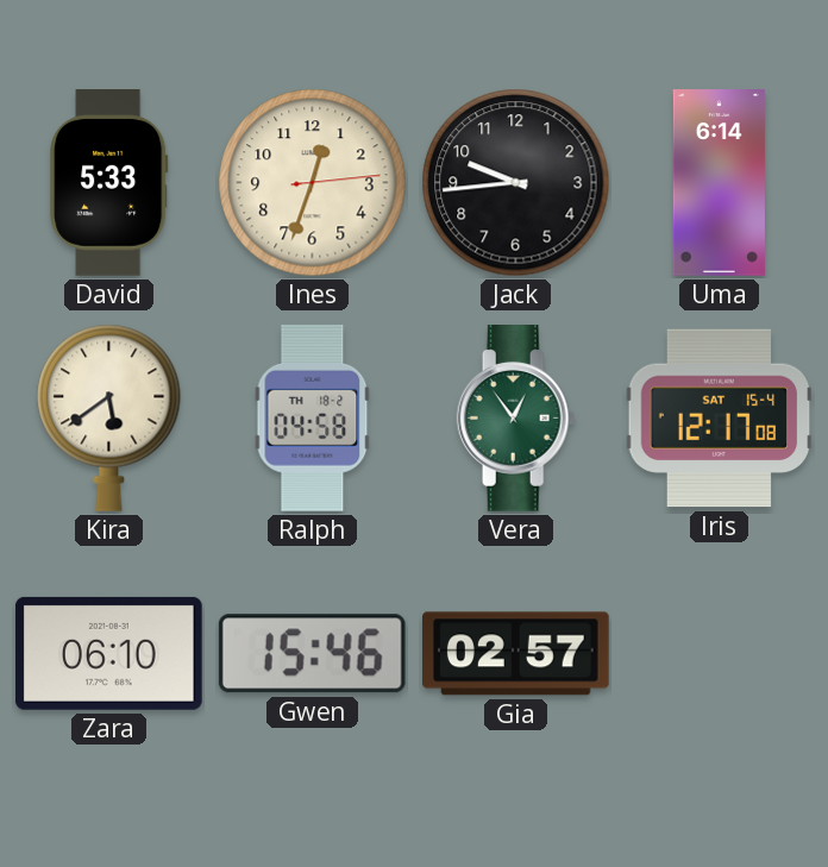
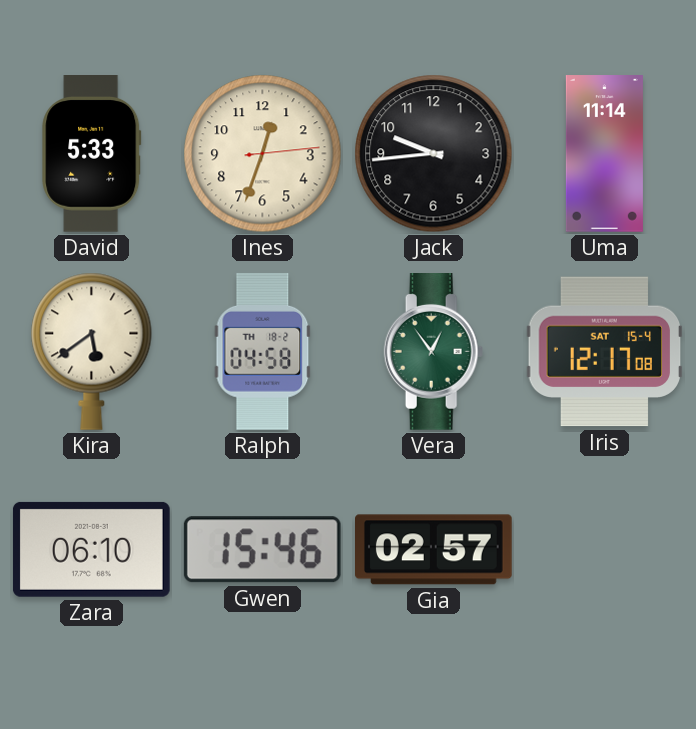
Uma: 6:14 -> 11:14 (604, 154)
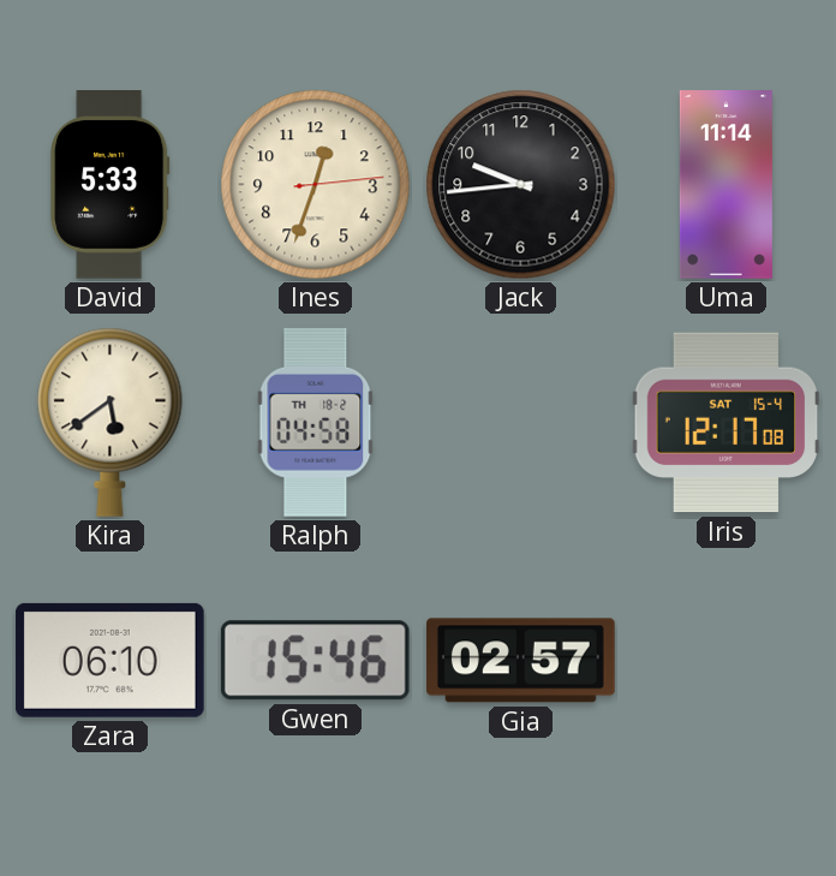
Vera: 12:54 -> none (434, 352)
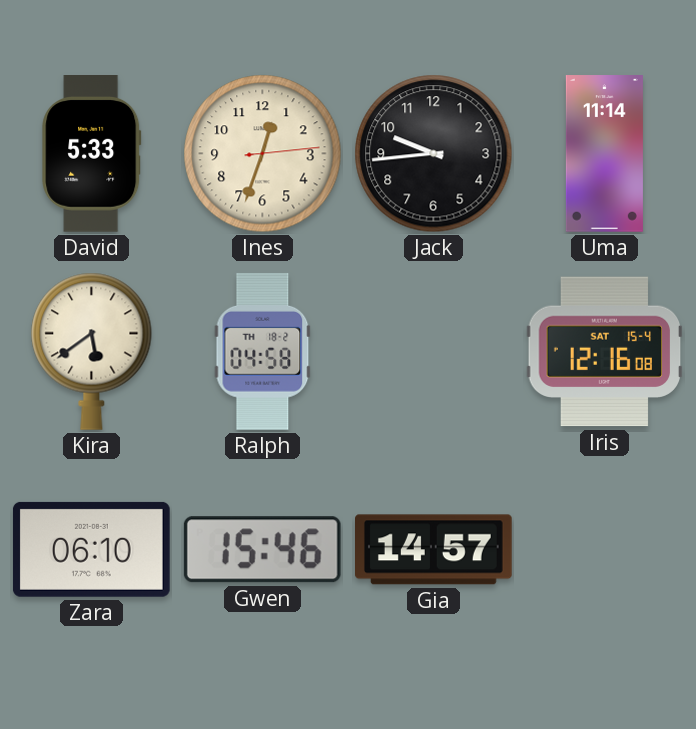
Iris: 12:17 -> 12:16 (605, 352)
Gia: 02:57 -> 14:57 (434, 550)
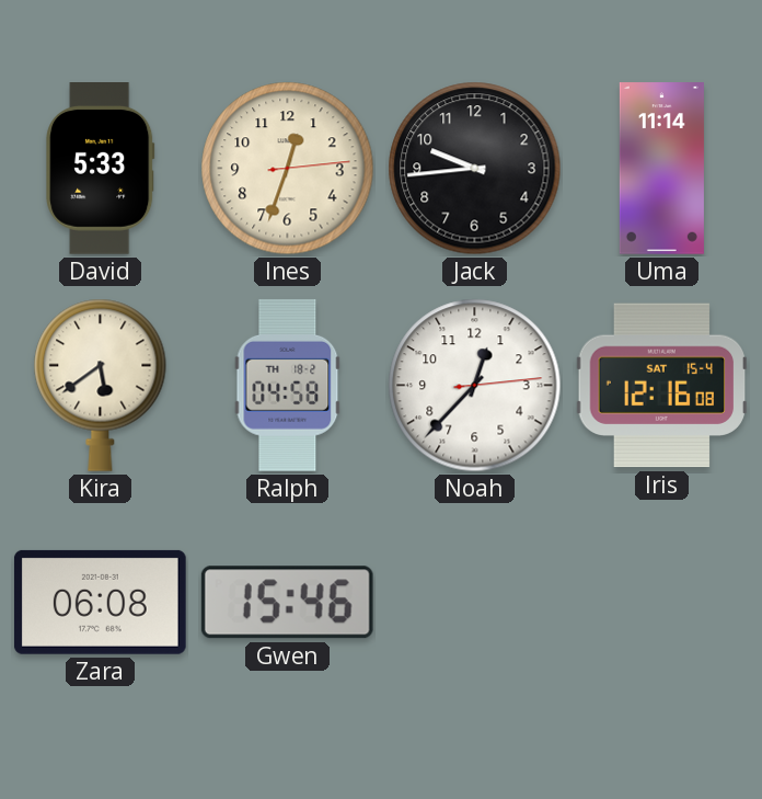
Noah: none -> 12:37 (475, 386)
Zara: 06:10 -> 06:08 (100, 602)
Gia: 14:57 -> none (434, 550)
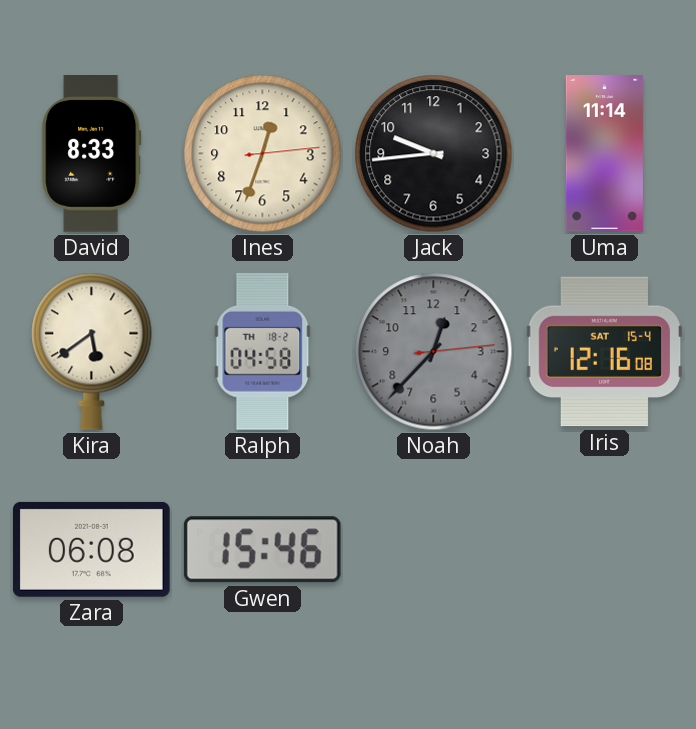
David: 5:33 -> 8:33 (92, 154)
Noah dial: white -> grey (434, 352)
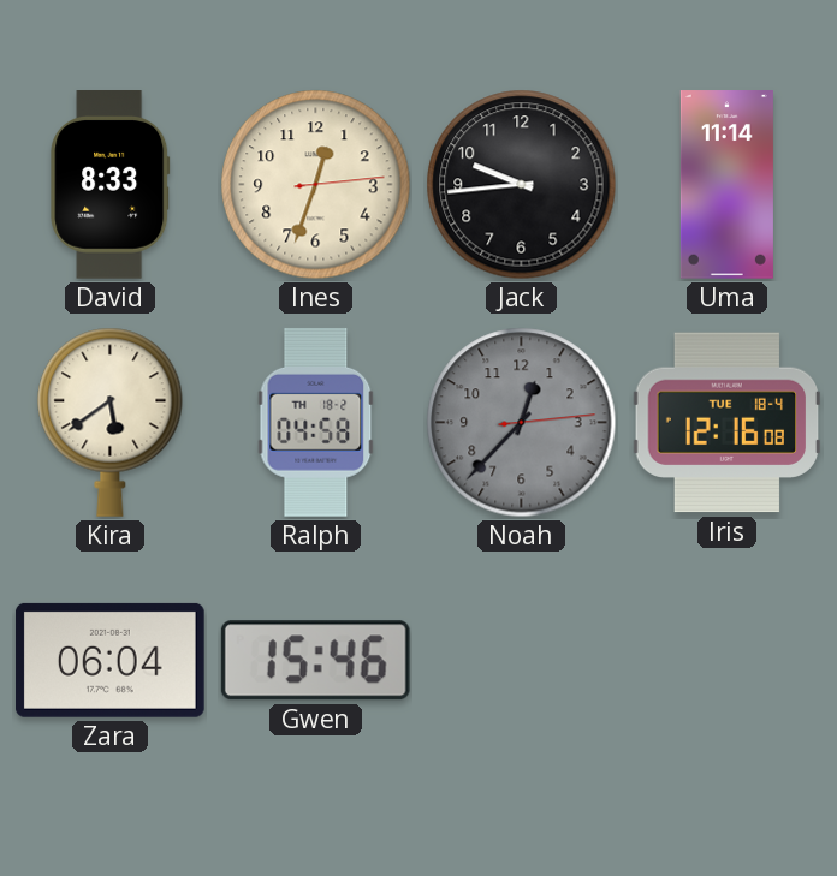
Iris date: SAT 15-4 -> TUE 18-4 (728, 423)
Zara: 06:08 -> 06:04 (109, 660)
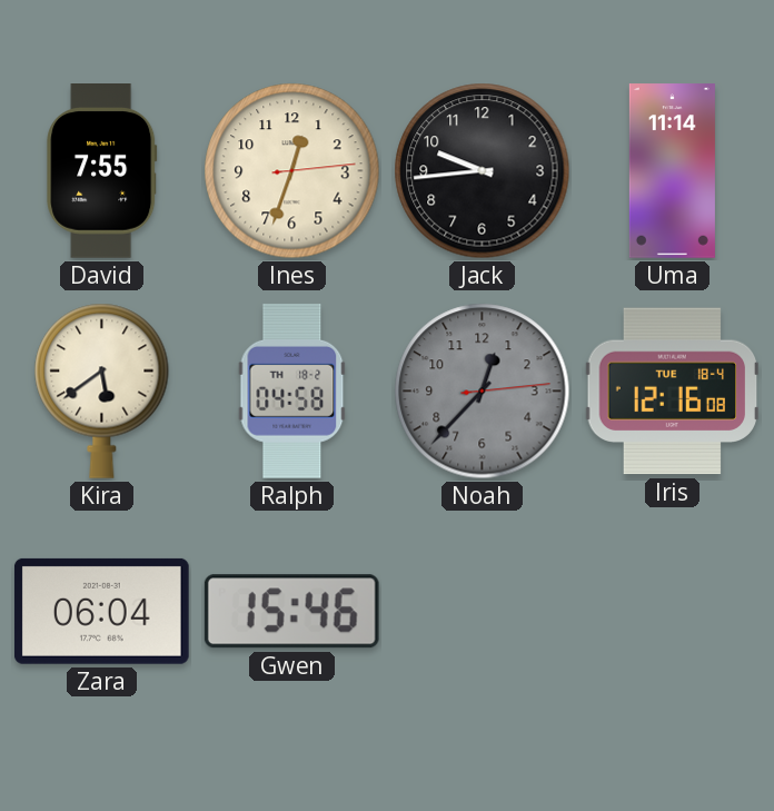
David: 8:33 -> 7:55 (102, 171)
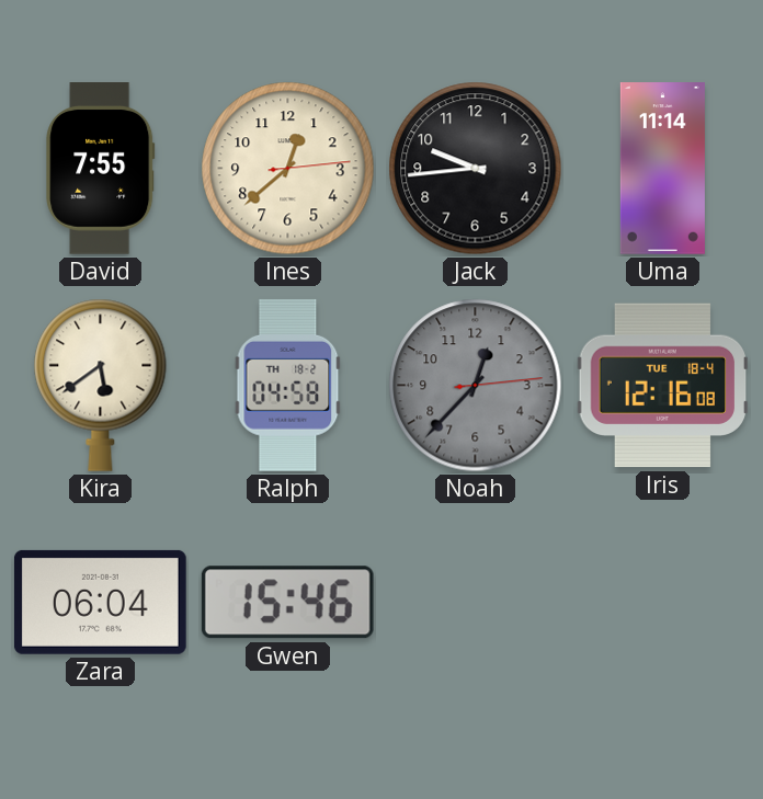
Ines: 12:33 -> 12:38 (288, 169)
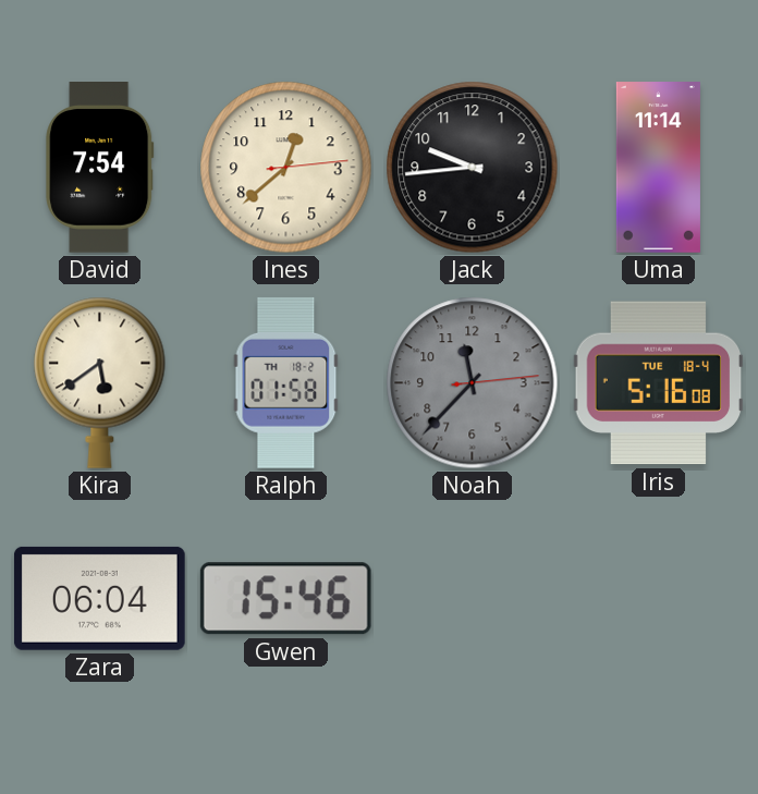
David: 7:55 -> 7:54 (100, 168)
Ralph: 04:58 -> 01:58 (286, 382)
Noah: 12:37 -> 11:37 (473, 383)
Iris: 12:16 -> 5:16 (659, 383)
